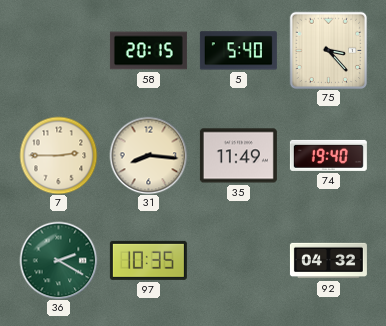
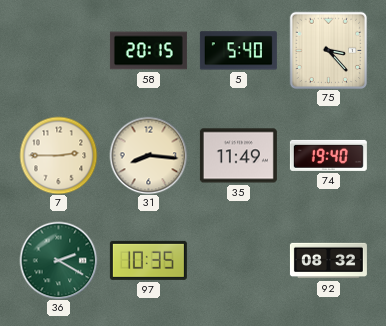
92: 04:32 -> 08:32 (328, 261)
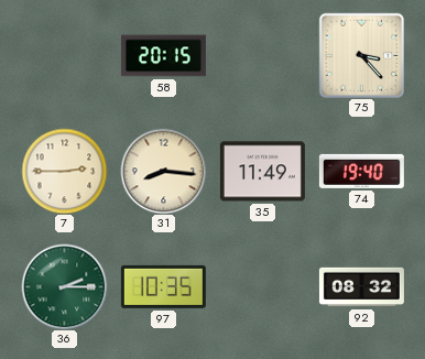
5: 5:40 -> none (238, 51)
36: 2:20 -> 2:15 (64, 286)
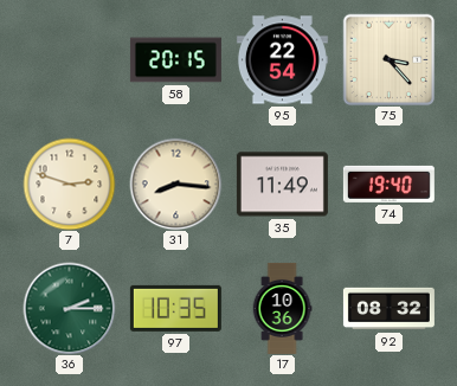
95: none -> 22:54 (282, 60)
7: 2:45 -> 2:48 (69, 184)
17: none -> 10:36 (282, 308)
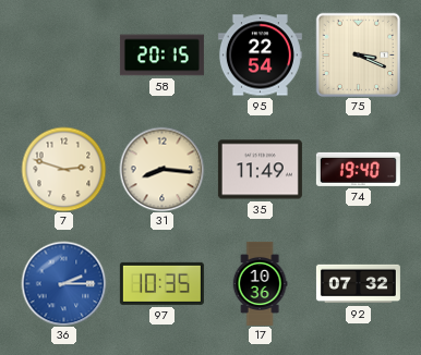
75: 3:23 -> 3:19 (358, 54)
36 dial: green -> blue (63, 283)
92: 08:32 -> 07:32 (358, 284)
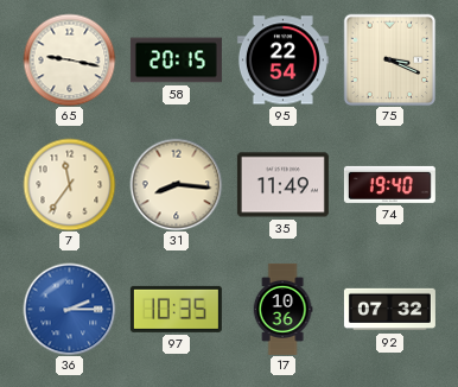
65: none -> 9:17 (69, 59)
7: 2:48 -> 11:36 (69, 184)
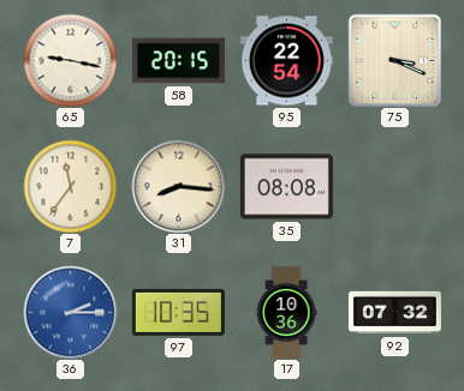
35: 11:49 -> 08:08 (286, 187)
74: 19:40 -> none (389, 184)
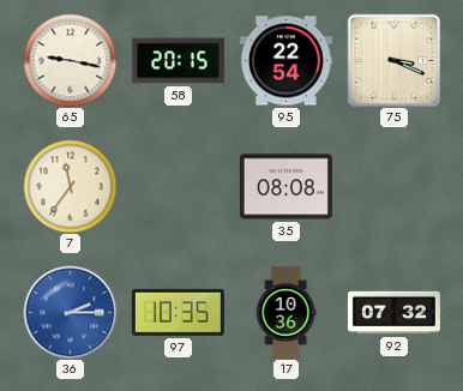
31: 8:16 -> none (178, 186)
